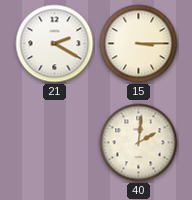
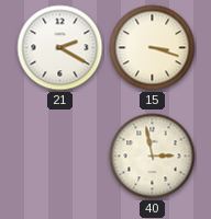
15: 3:15 -> 3:18 (153, 48)
40: 2:01 -> 2:58 (153, 157)
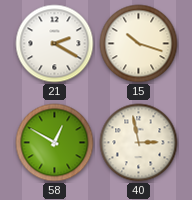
15: 3:18 -> 10:18 (139, 44)
58: none -> 12:50 (55, 143)
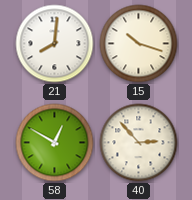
21: 2:20 -> 8:01 (55, 44)
40: 2:58 -> 2:53 (139, 143)
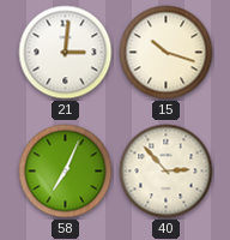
21: 8:01 -> 3:01 (66, 53)
58: 12:50 -> 7:04 (66, 172)
